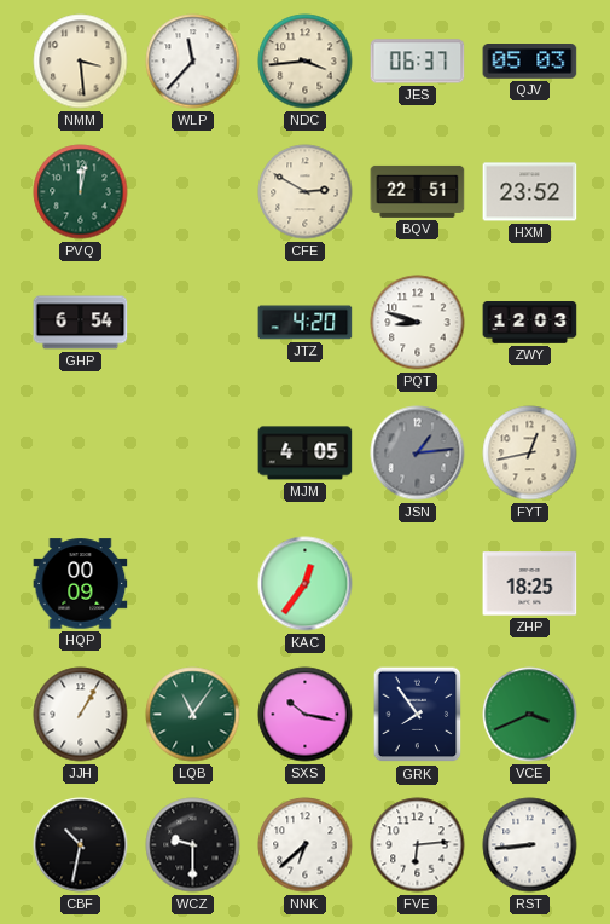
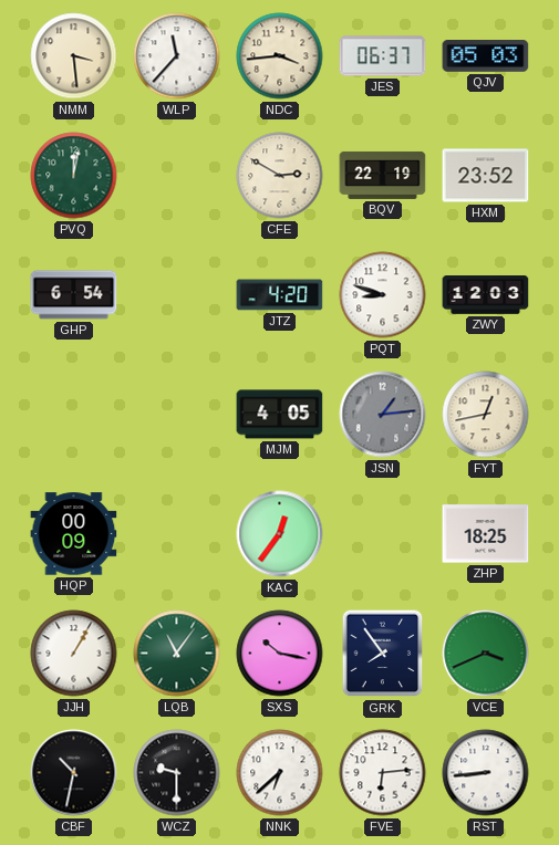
BQV: 22:51 -> 22:19 (383, 175)
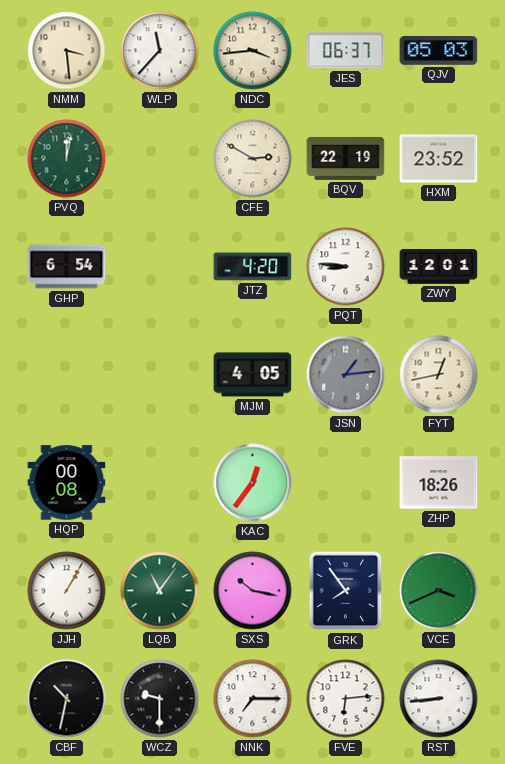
PQT: 8:48 -> 8:46 (346, 267)
ZWY: 12:03 -> 12:01 (439, 267)
HQP: 00:09 -> 00:08 (67, 483)
ZHP: 18:25 -> 18:26 (439, 483)
NNK: 6:38 -> 7:15 (253, 699)
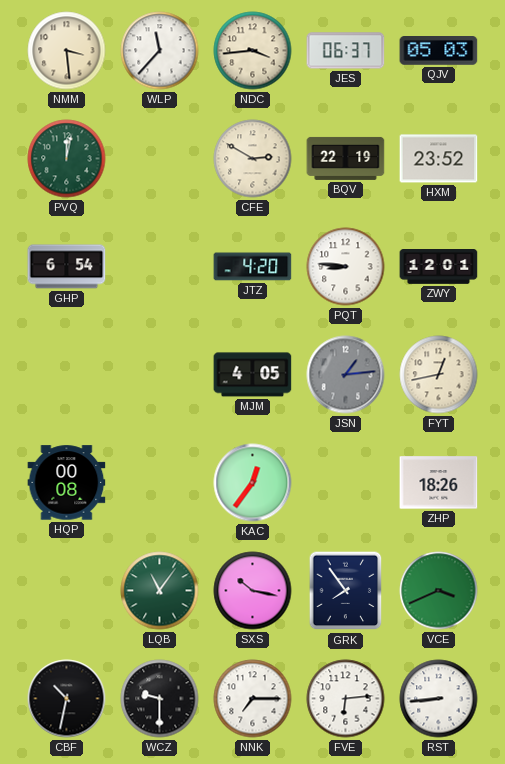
JJH: 1:05 -> none (67, 591)
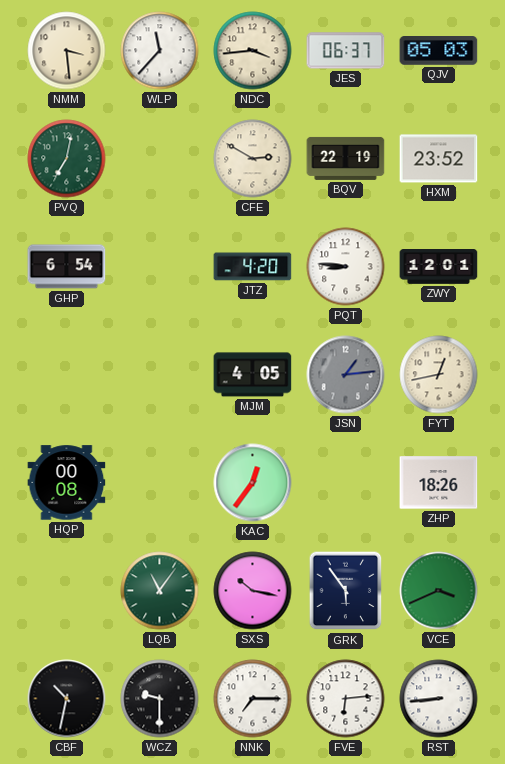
PVQ: 12:02 -> 7:02 (67, 159)
GRK: 7:54 -> 5:54 (346, 591)
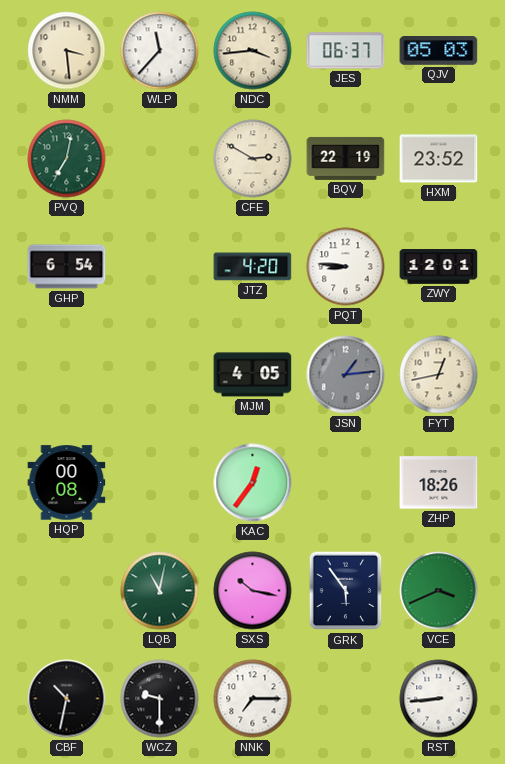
LQB: 11:06 -> 11:02 (160, 591)
FVE: 6:14 -> none (346, 699)
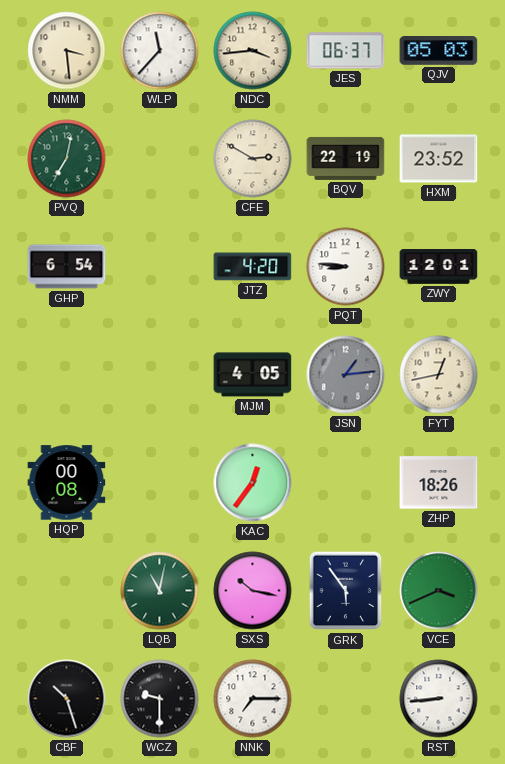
CBF: 10:32 -> 10:27 (67, 699)
